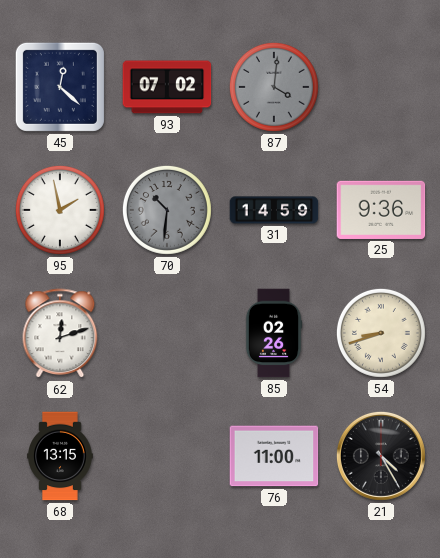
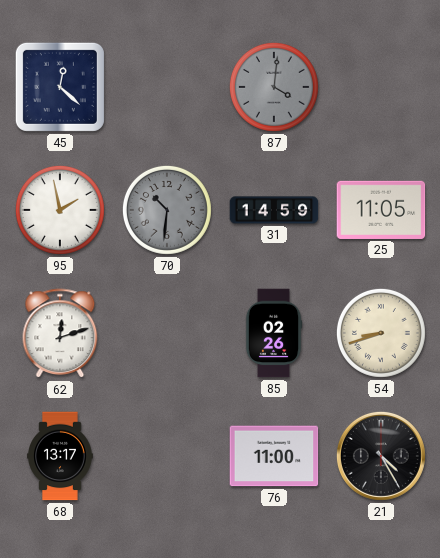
93: 07:02 -> none (167, 87)
25: 9:36 -> 11:05 (381, 210)
68: 13:15 -> 13:17 (60, 456)
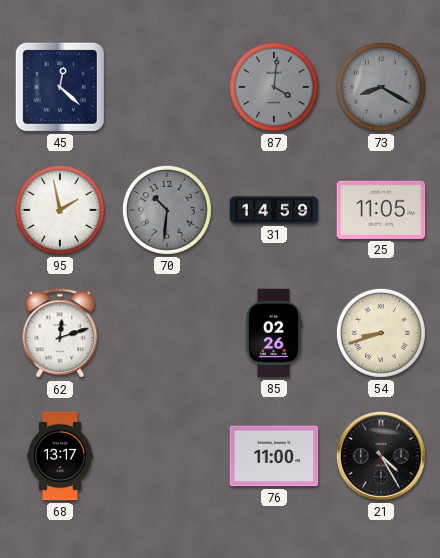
73: none -> 8:20 (381, 87)
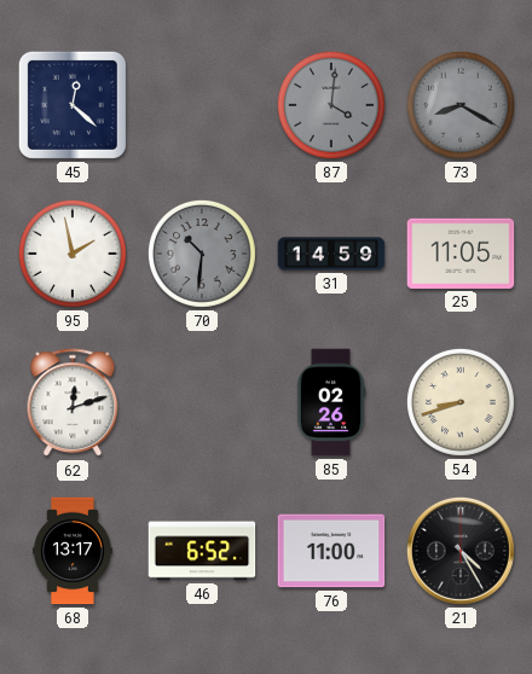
46: none -> 6:52 (202, 551)
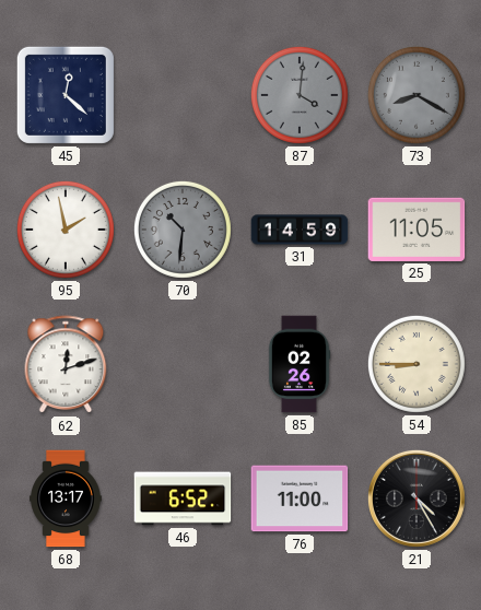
54: 8:42 -> 8:45 (417, 364)
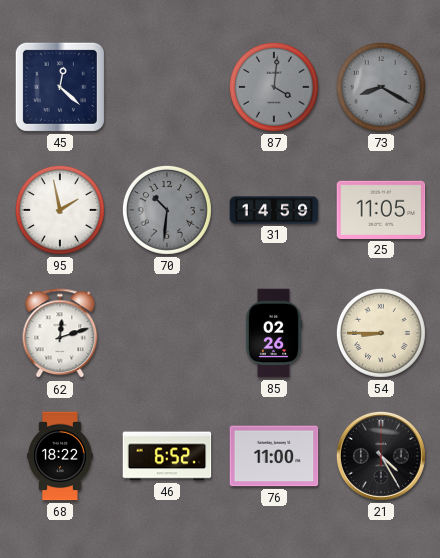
68: 13:17 -> 18:22 (60, 456)
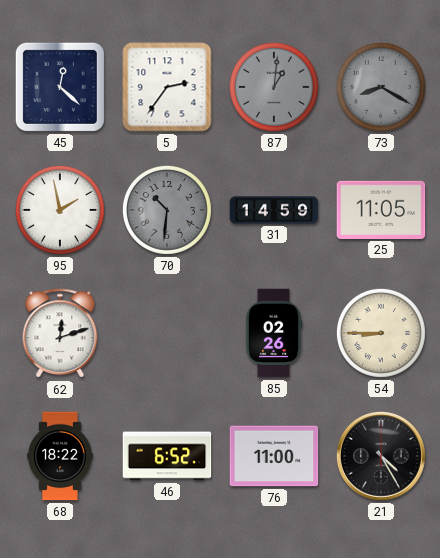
5: none -> 2:36 (167, 87)
87: 4:01 -> 1:01 (274, 87)
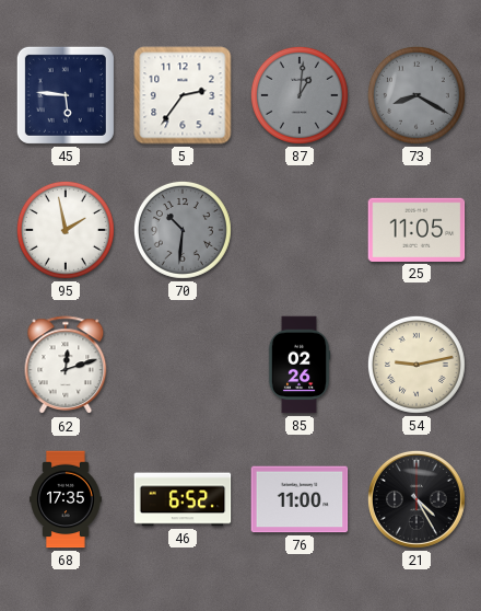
45: 12:22 -> 5:46 (66, 95)
31: 14:59 -> none (274, 210)
54: 8:45 -> 9:13 (417, 365)
68: 18:22 -> 17:35 (66, 499)
